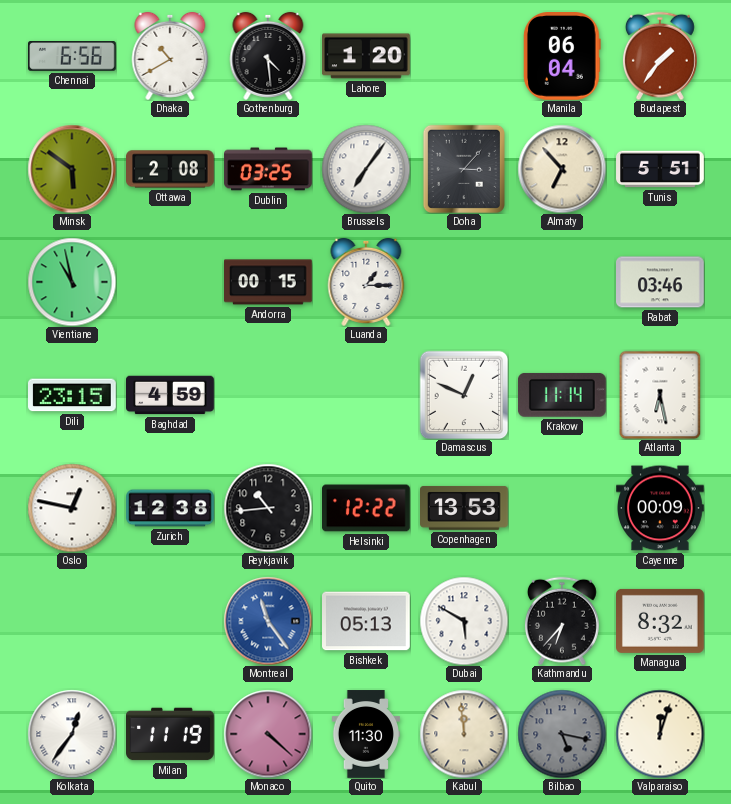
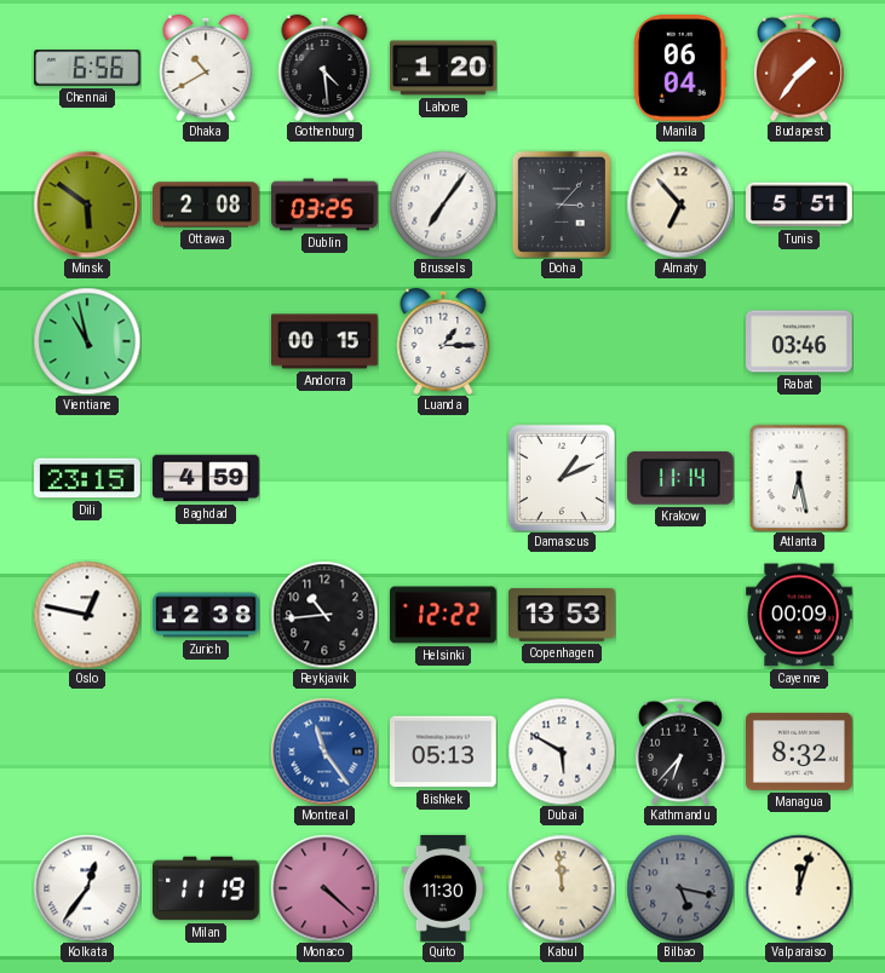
Damascus: 12:49 -> 1:11 (562, 478)
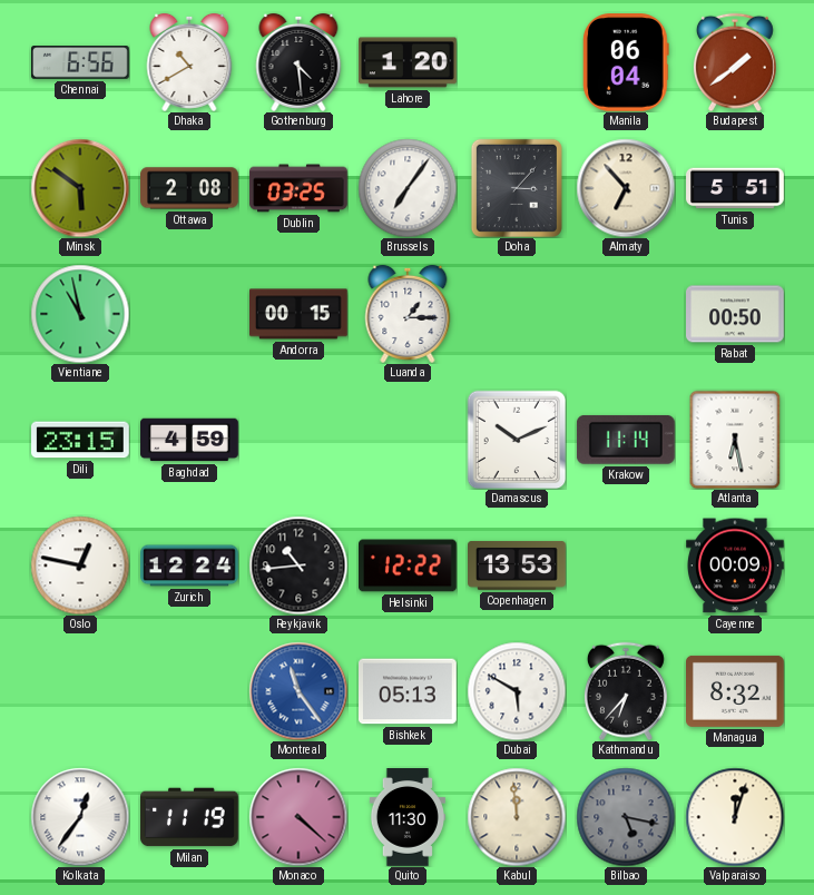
Budapest: 1:36 -> 1:39 (735, 62)
Rabat: 03:46 -> 00:50 (736, 314)
Damascus: 1:11 -> 10:11 (517, 440)
Zurich: 12:38 -> 12:24 (189, 565)
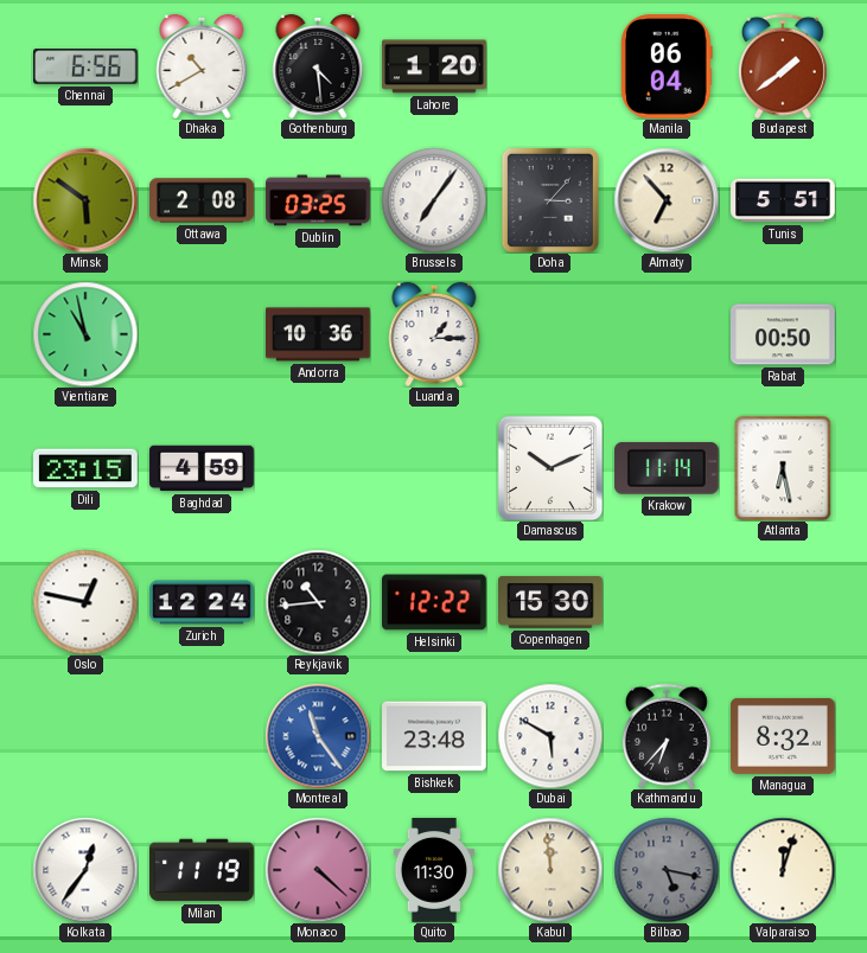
Andorra: 00:15 -> 10:36 (319, 334)
Copenhagen: 13:53 -> 15:30 (552, 602)
Cayenne: 00:09 -> none (736, 565)
Bishkek: 05:13 -> 23:48 (435, 736)
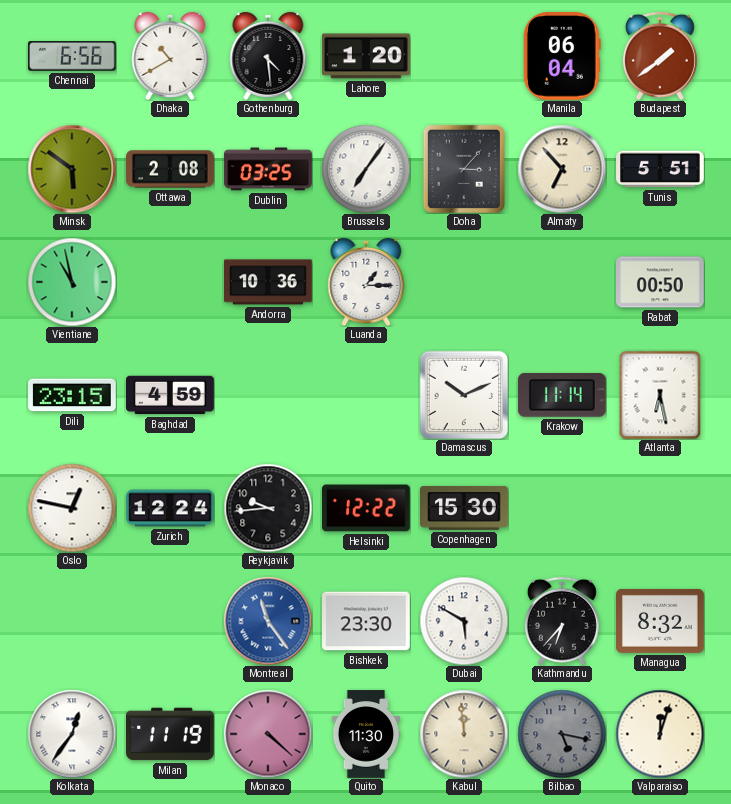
Reykjavik: 10:44 -> 9:44 (268, 508)
Bishkek: 23:48 -> 23:30 (367, 621)
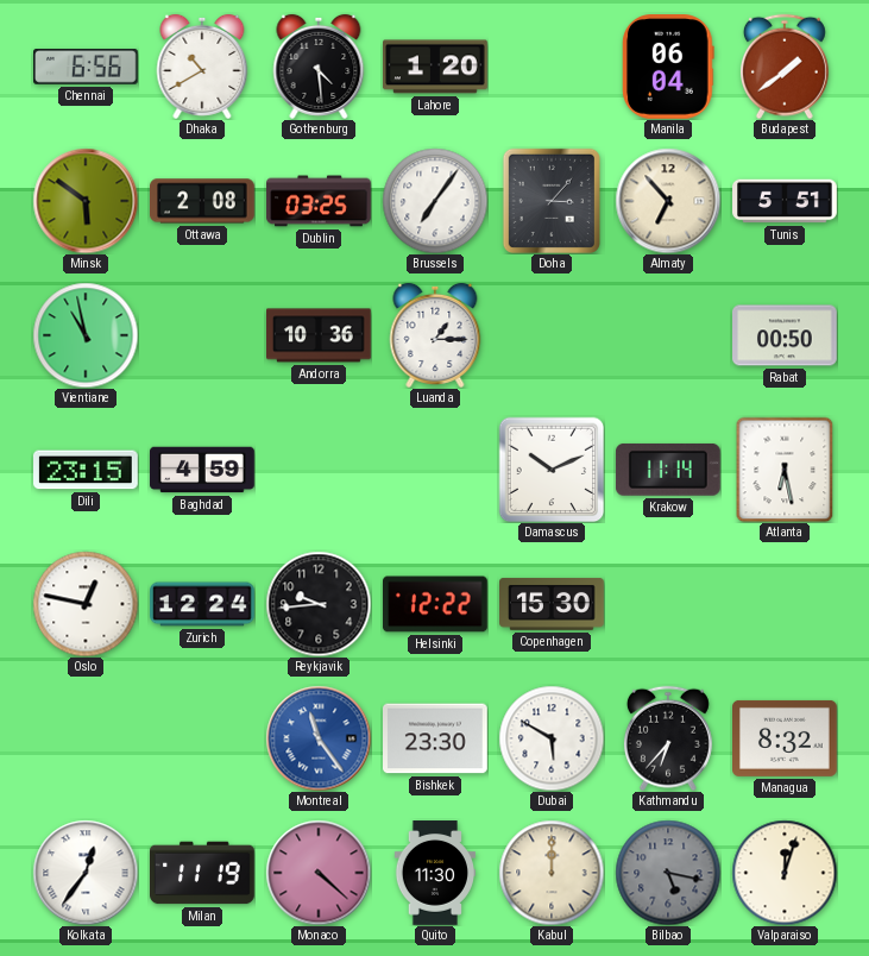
Kabul: 11:59 -> 12:00 (552, 873)
